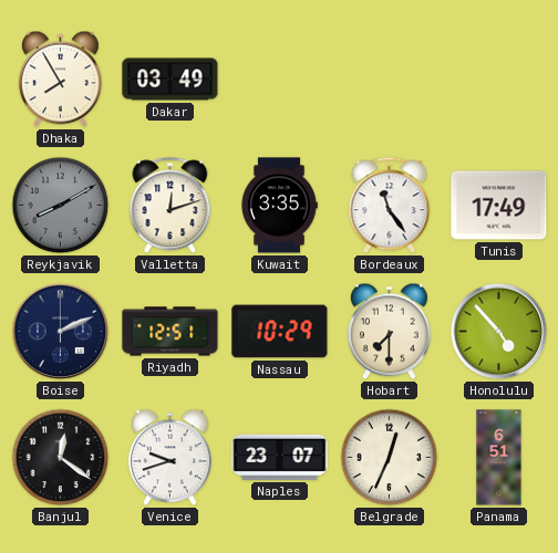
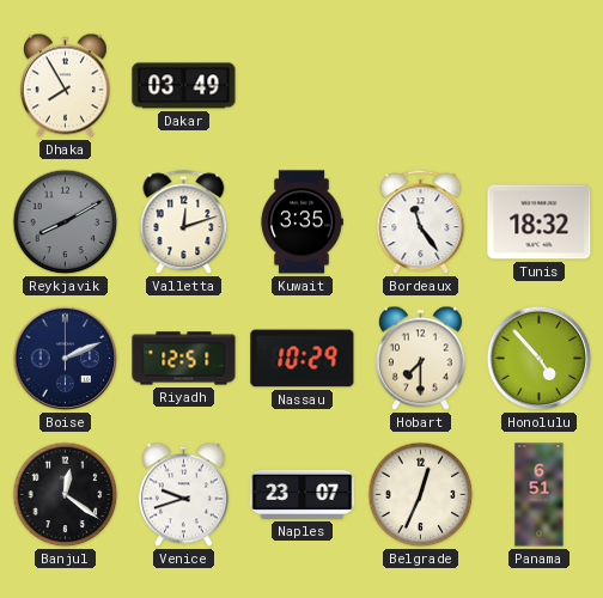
Tunis: 17:49 -> 18:32 (540, 222)
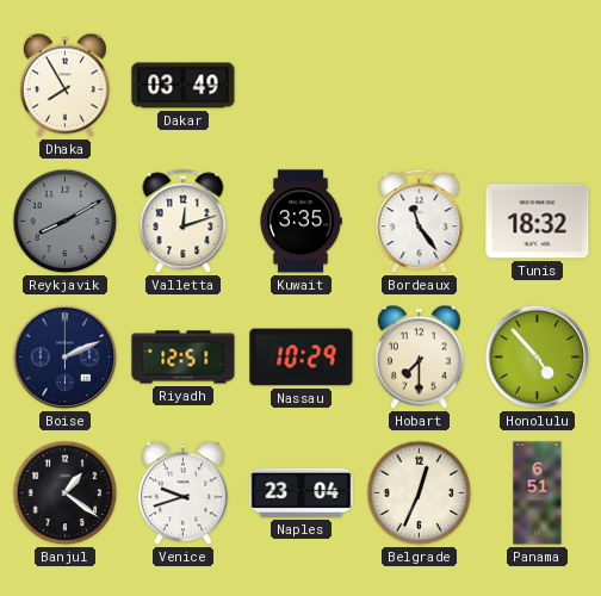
Banjul: 12:21 -> 1:21 (66, 493)
Naples: 23:07 -> 23:04 (302, 492)
